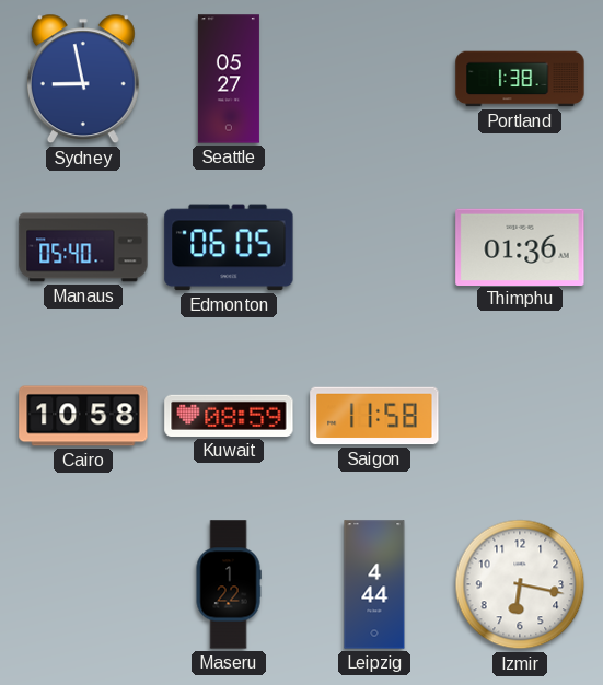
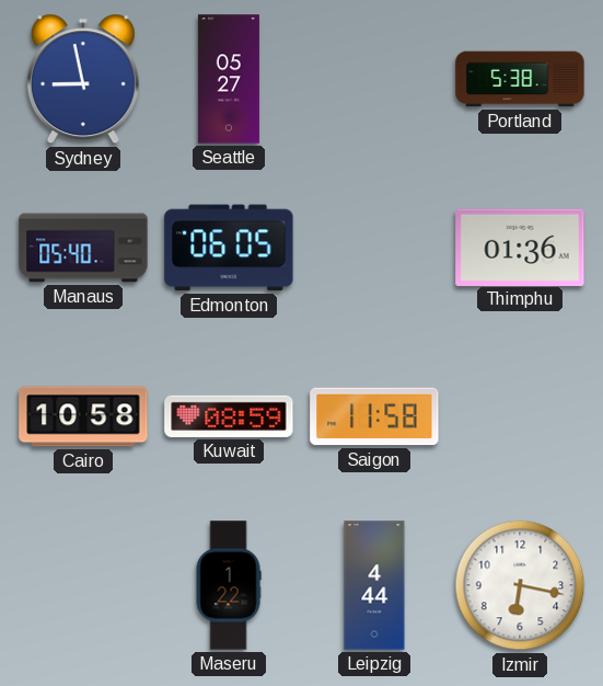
Portland: 1:38 -> 5:38 (520, 79)
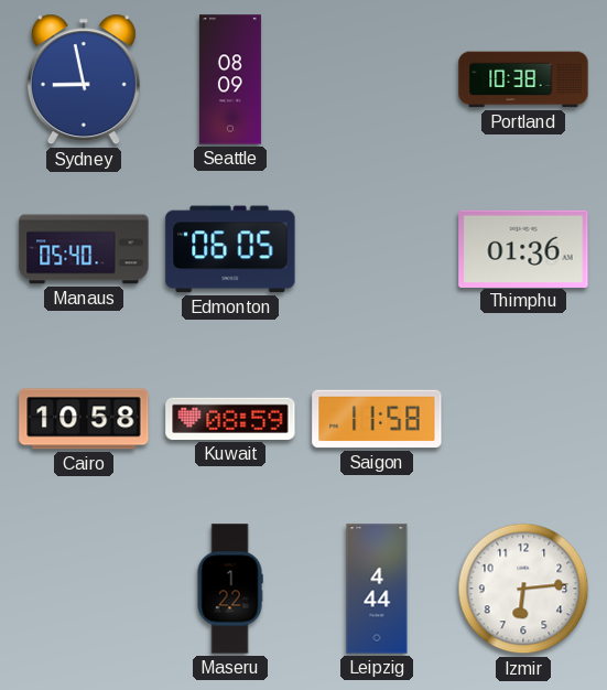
Seattle: 05:27 -> 08:09 (230, 79)
Portland: 5:38 -> 10:38 (523, 79)
Izmir: 6:17 -> 6:14 (523, 589)
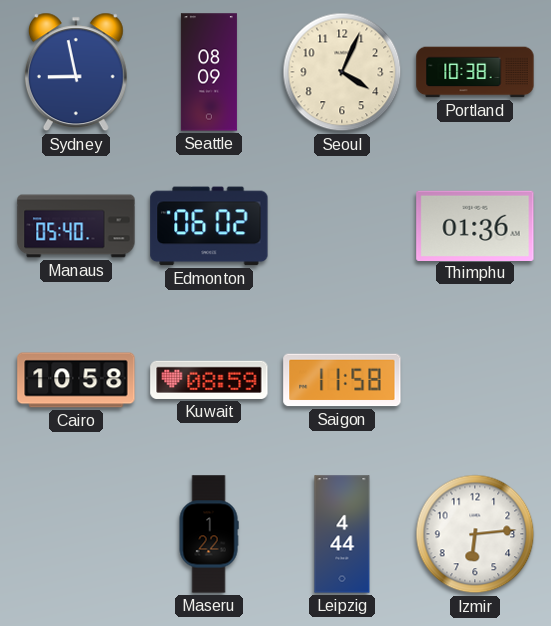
Seoul: none -> 4:04 (342, 72)
Edmonton: 06:05 -> 06:02 (209, 226)
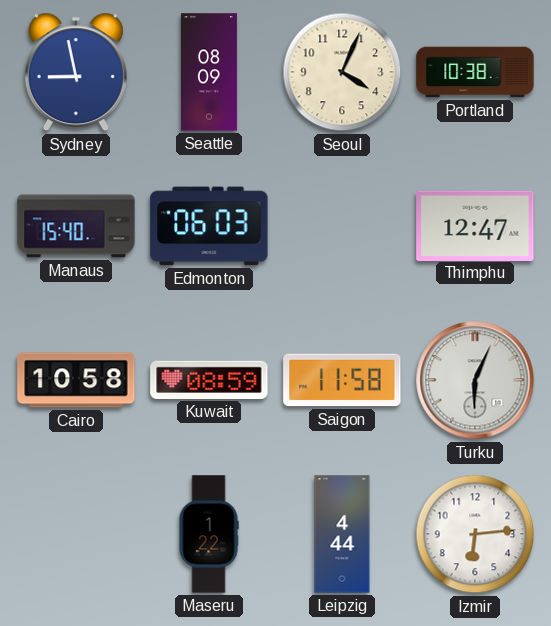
Manaus: 05:40 -> 15:40 (76, 226)
Edmonton: 06:02 -> 06:03 (209, 226)
Thimphu: 01:36 -> 12:47 (475, 225)
Turku: none -> 6:04 (475, 380)
